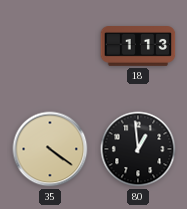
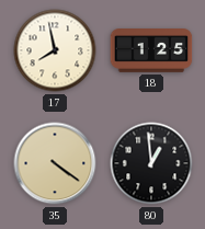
17: none -> 7:58 (55, 50)
18: 1:13 -> 1:25 (151, 51)
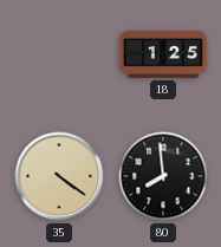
17: 7:58 -> none (55, 50)
80: 12:59 -> 7:59 (163, 176)
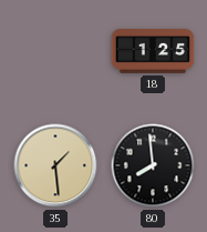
35: 4:21 -> 1:29 (55, 165)
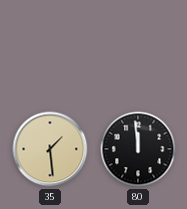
18: 1:25 -> none (153, 52)
80: 7:59 -> 11:59 (138, 149)
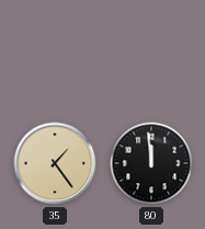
35: 1:29 -> 1:24 (55, 163)
